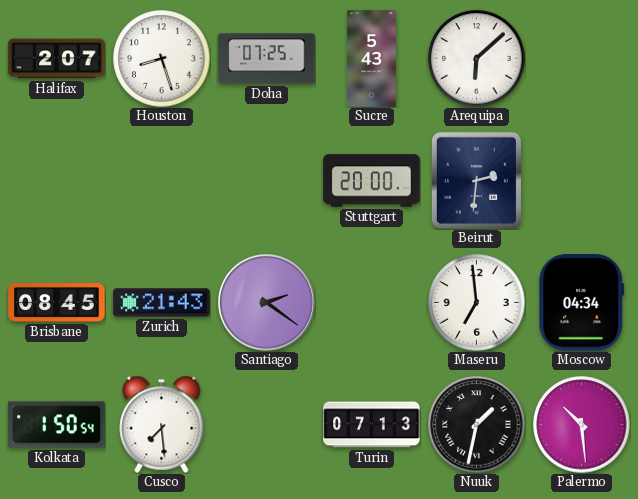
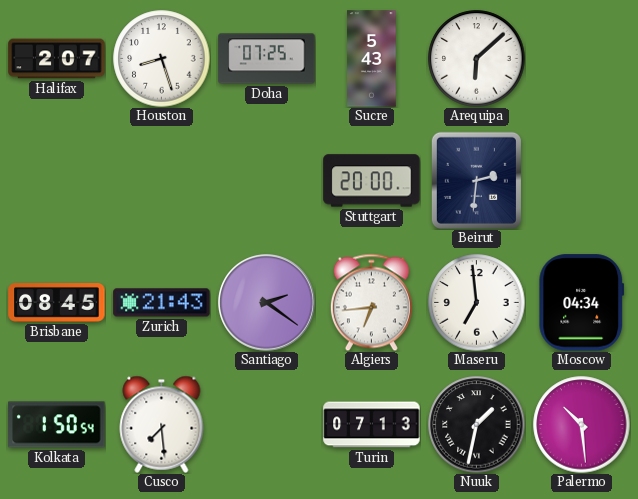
Algiers: none -> 6:44 (371, 302)
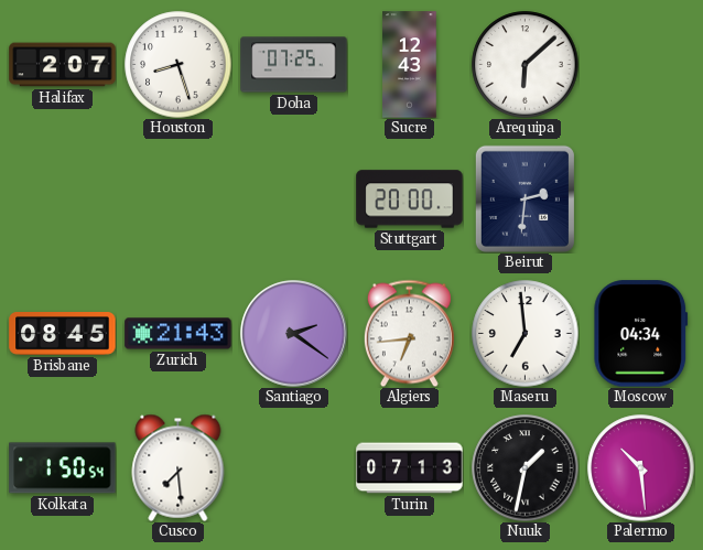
Sucre: 5:43 -> 12:43 (410, 65)
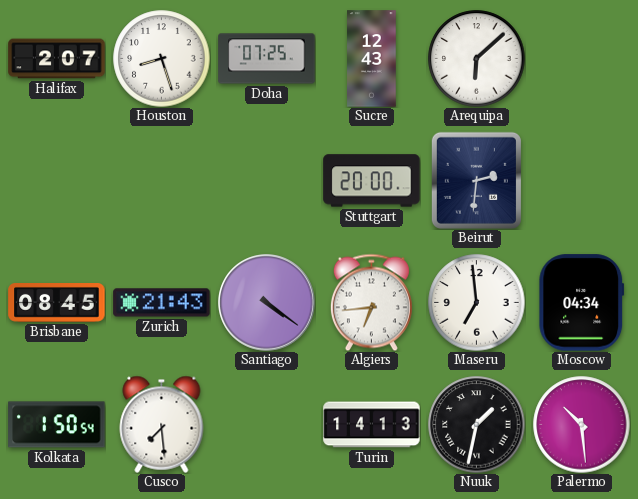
Santiago: 2:21 -> 4:21 (267, 303)
Turin: 07:13 -> 14:13 (372, 425)
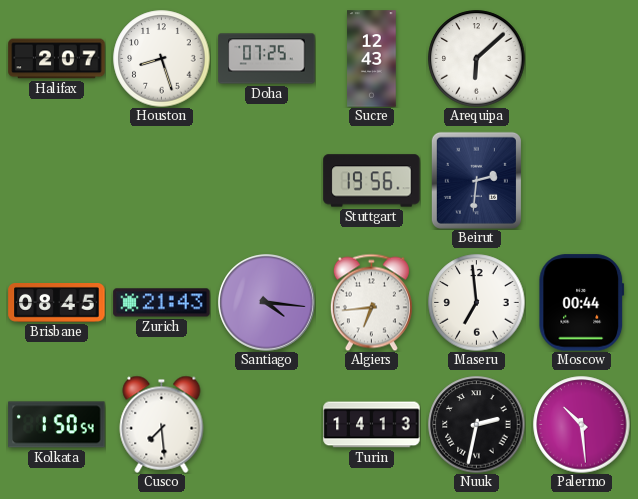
Stuttgart: 20:00 -> 19:56 (372, 181)
Santiago: 4:21 -> 4:16 (267, 303)
Moscow: 04:34 -> 00:44 (582, 303)
Nuuk: 1:32 -> 2:32 (477, 425)
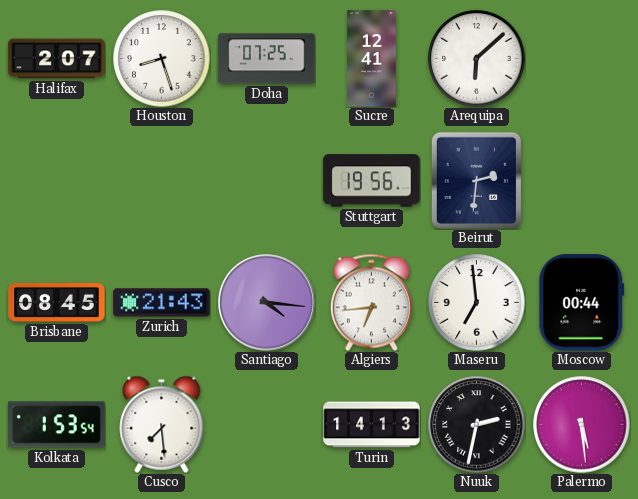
Sucre: 12:43 -> 12:41 (372, 59)
Kolkata: 1:50 -> 1:53 (57, 425)
Palermo: 10:29 -> 5:29 (582, 425)
